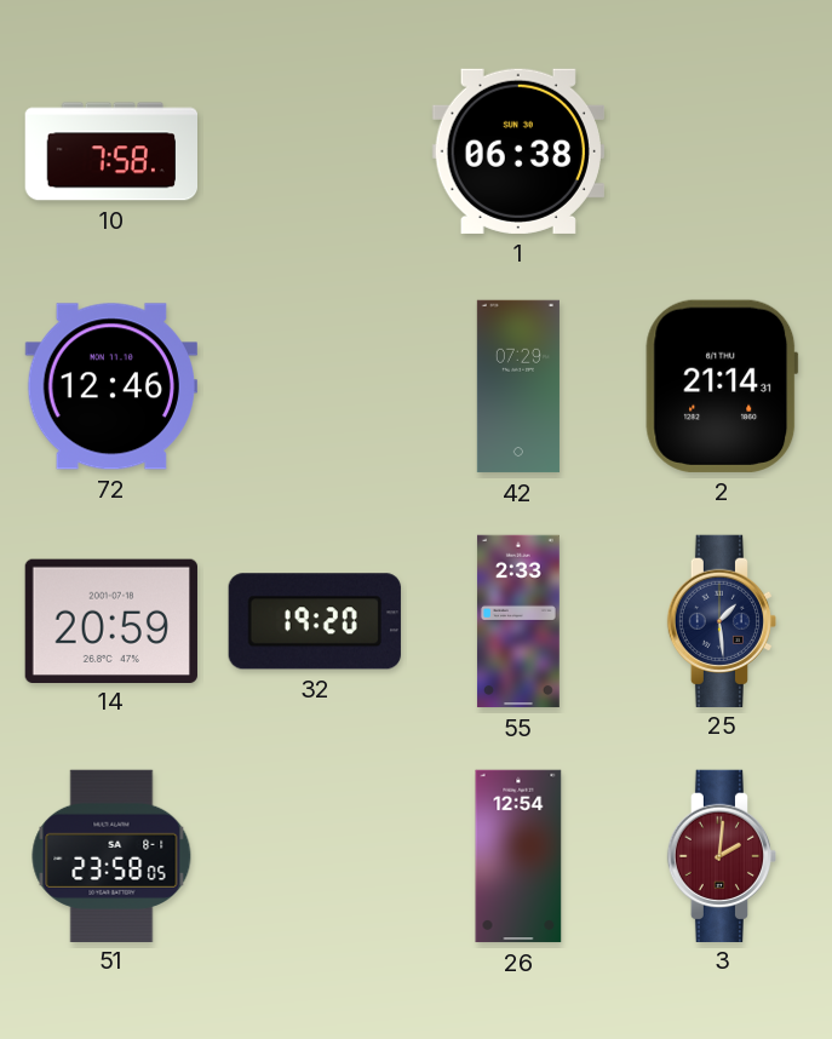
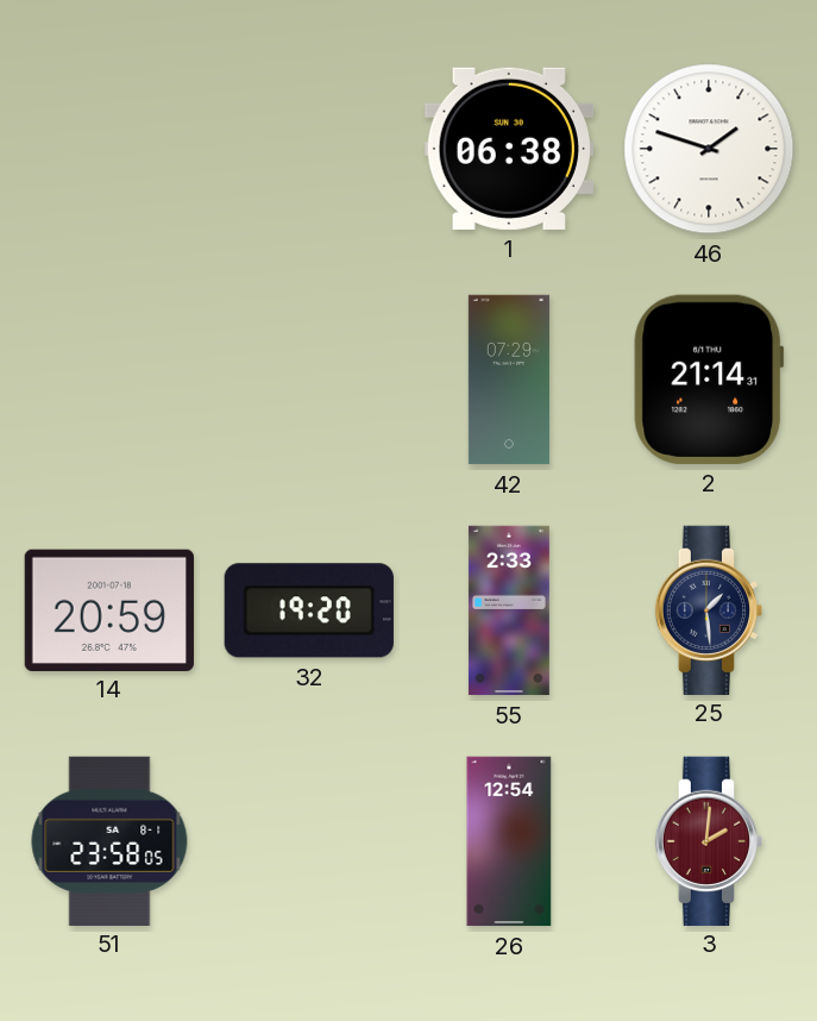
10: 7:58 -> none (110, 151)
46: none -> 1:48 (709, 149)
72: 12:46 -> none (110, 386)
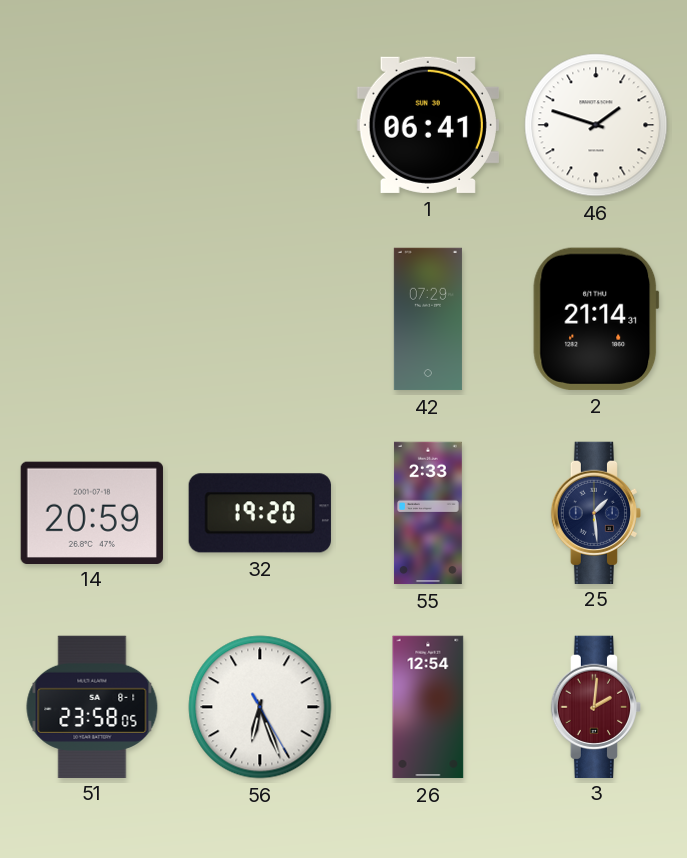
1: 06:38 -> 06:41 (428, 125)
56: none -> 6:26 (260, 707)
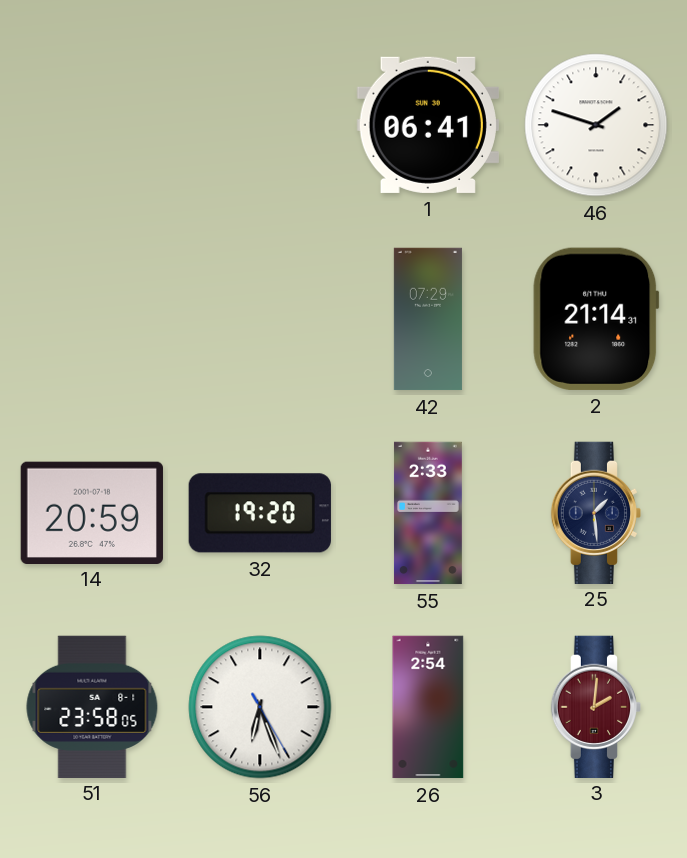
26: 12:54 -> 2:54 (428, 707)
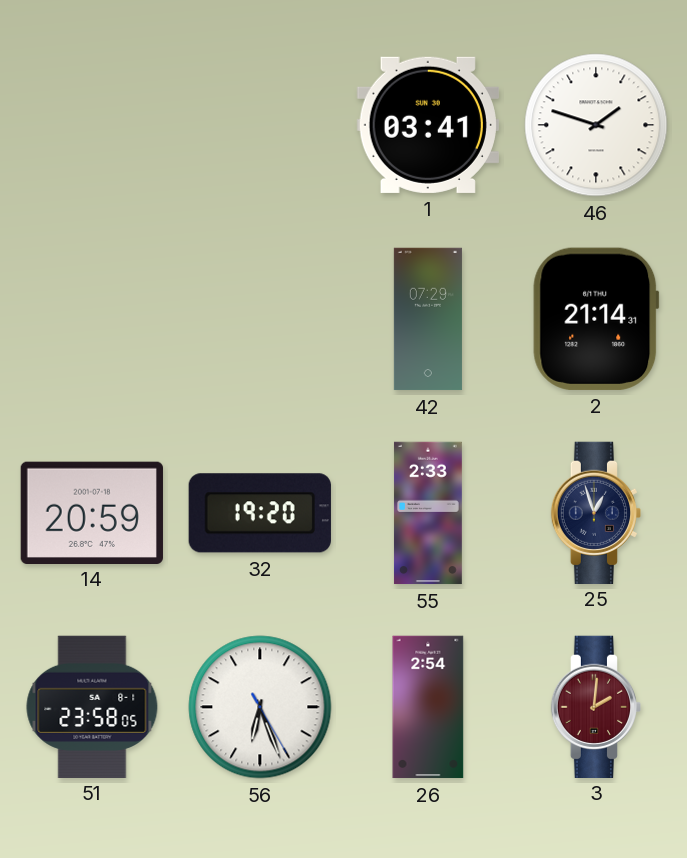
1: 06:41 -> 03:41 (428, 125)
25: 1:29 -> 12:57 (596, 512)
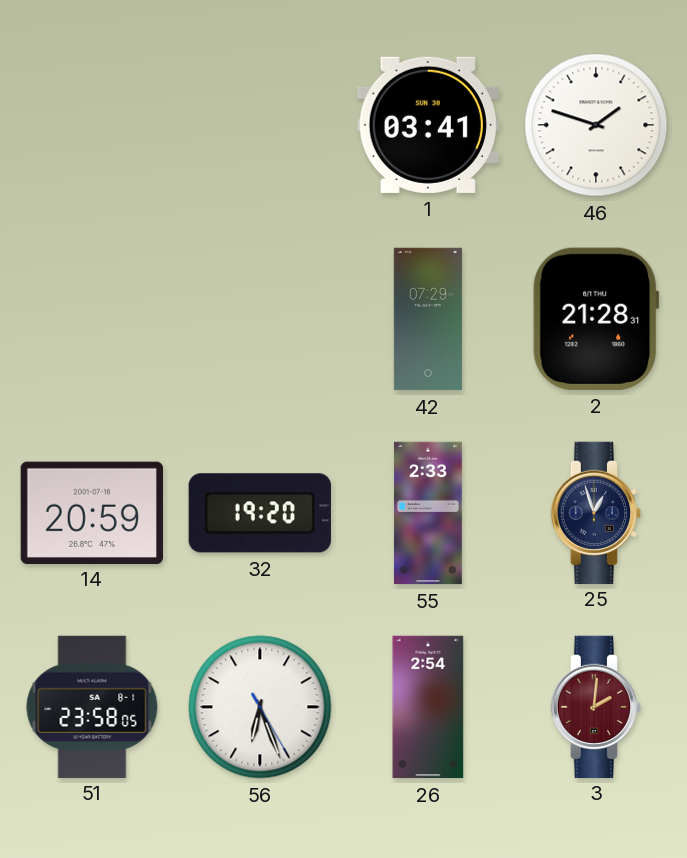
2: 21:14 -> 21:28 (596, 319)
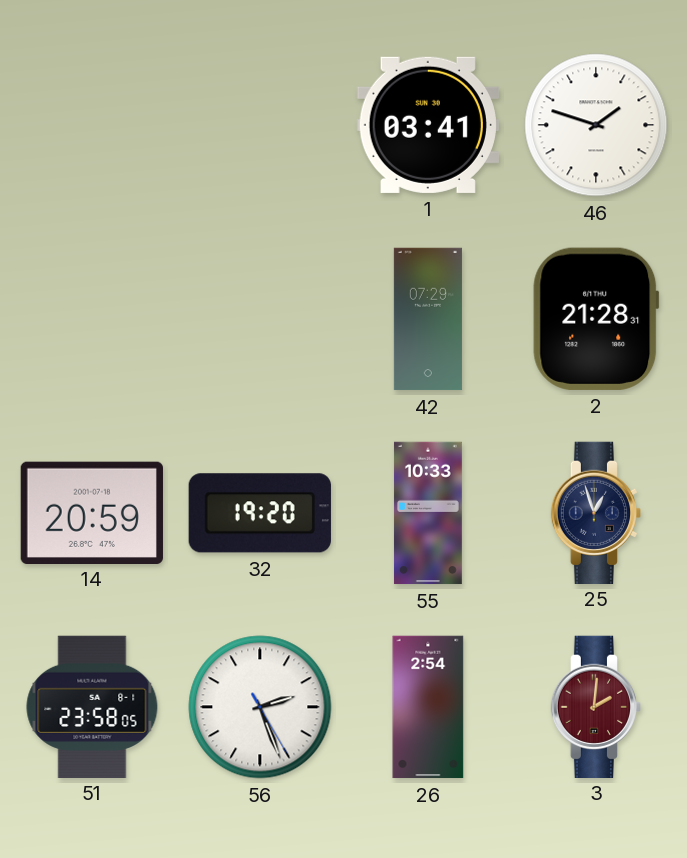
55: 2:33 -> 10:33 (428, 513)
56: 6:26 -> 2:26 (260, 707)
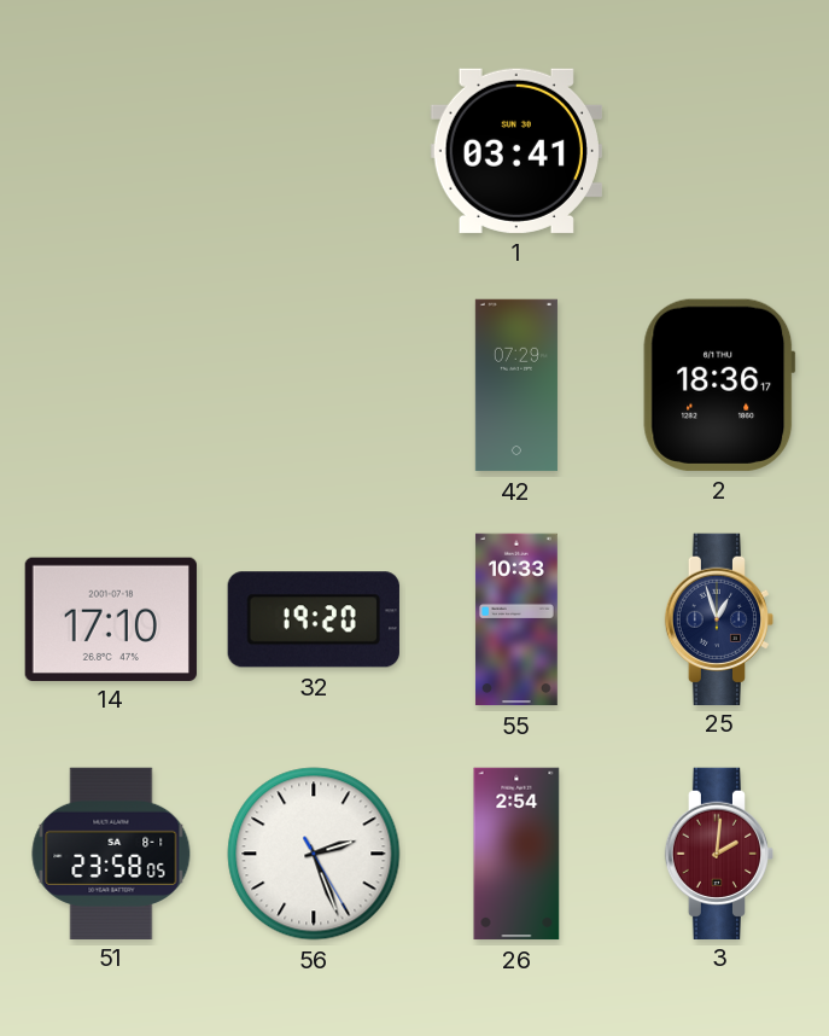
46: 1:48 -> none (596, 125)
2: 21:28 -> 18:36 (719, 385)
14: 20:59 -> 17:10 (111, 618)
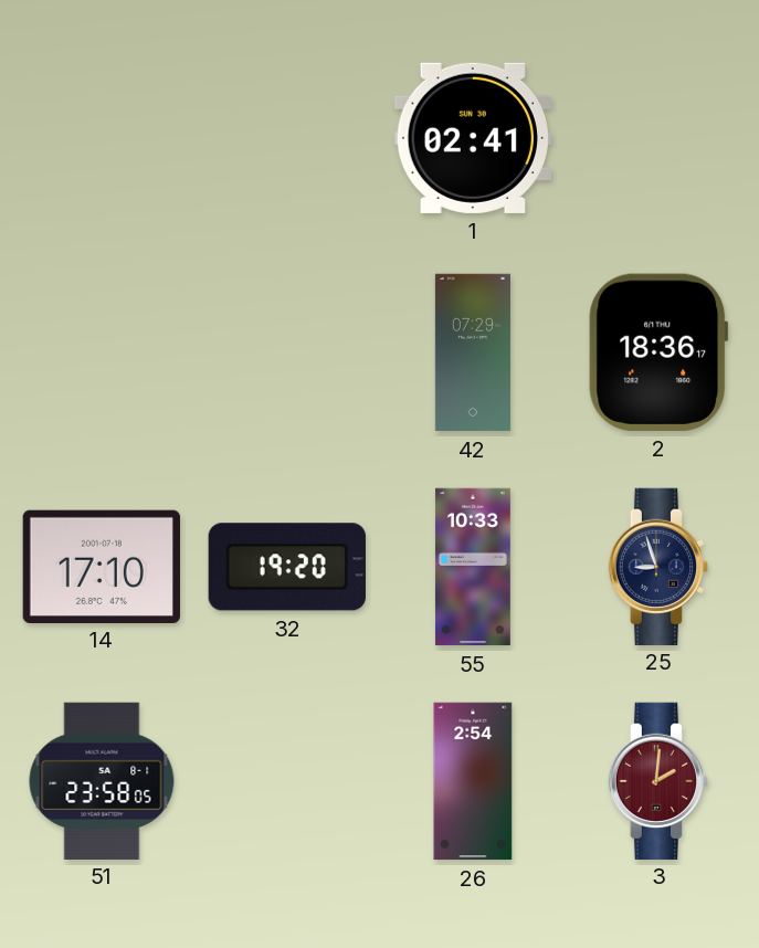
1: 03:41 -> 02:41 (473, 138)
25: 12:57 -> 8:57 (658, 566)
56: 2:26 -> none (314, 854)
